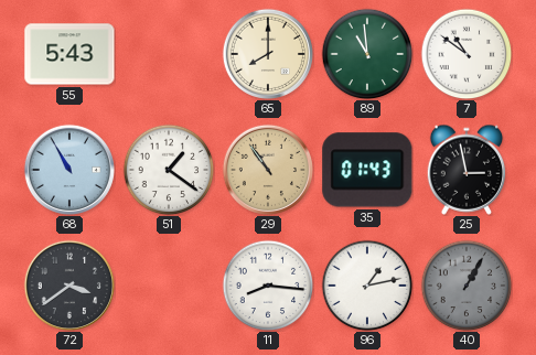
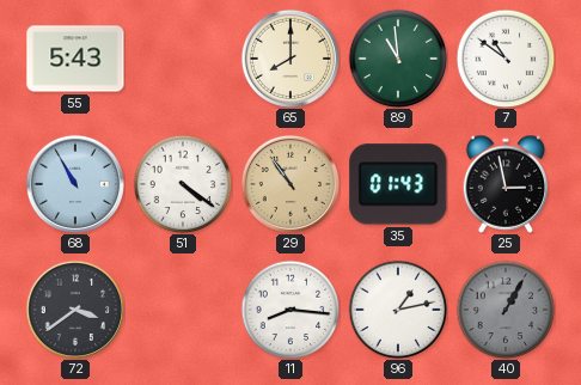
51: 1:21 -> 4:21 (183, 184)
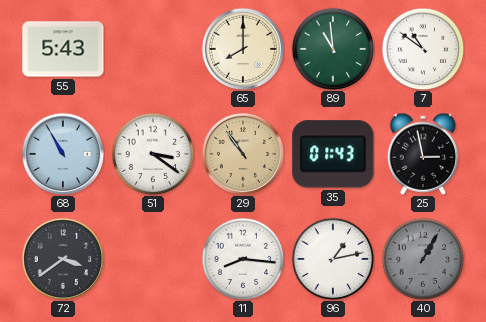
51: 4:21 -> 3:21 (153, 154)
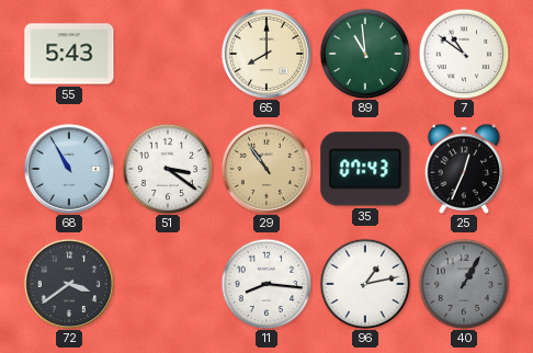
35: 01:43 -> 07:43 (365, 169)
25: 2:58 -> 12:34 (464, 169)
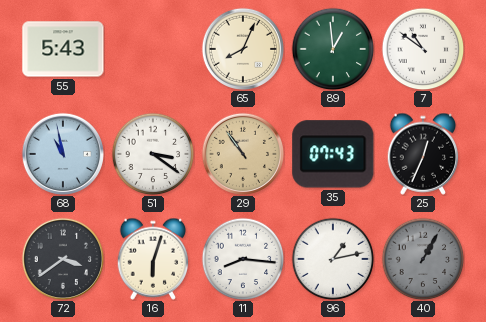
65: 8:00 -> 8:04 (243, 49)
89: 10:59 -> 12:59 (333, 49)
68: 10:55 -> 10:58 (63, 154)
16: none -> 6:03 (153, 259)
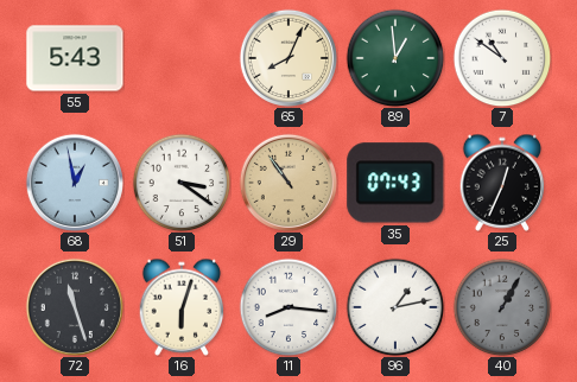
68: 10:58 -> 12:58 (75, 183)
72: 3:39 -> 11:27 (75, 307)
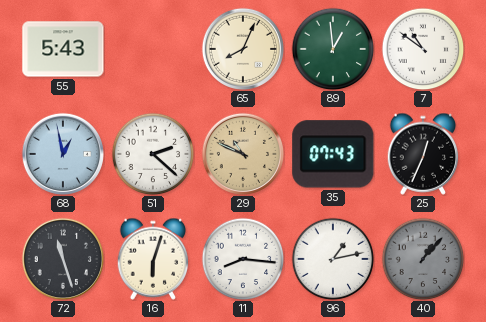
51: 3:21 -> 2:22 (153, 154)
29: 10:54 -> 10:49 (243, 154)
40: 1:05 -> 1:07 (423, 259)
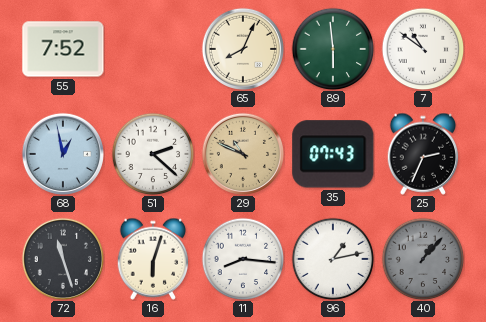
55: 5:43 -> 7:52 (63, 49)
89: 12:59 -> 5:59 (333, 49)
25: 12:34 -> 2:34 (423, 154)
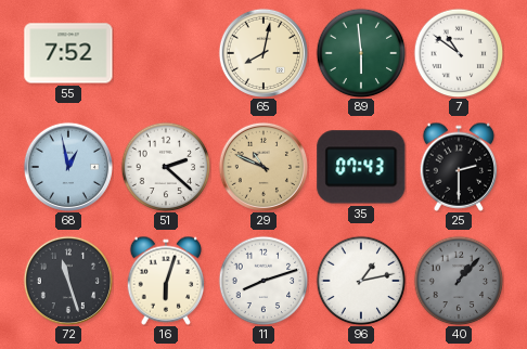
65: 8:04 -> 8:02 (263, 53)
25: 2:34 -> 2:30 (459, 167)
11: 8:16 -> 8:12 (263, 281)
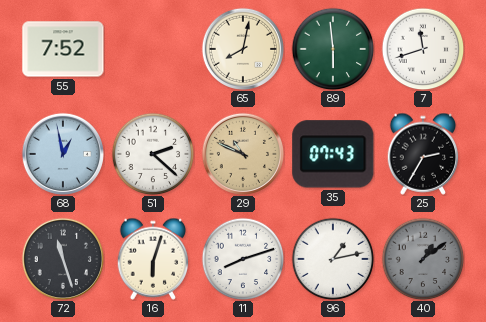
7: 10:51 -> 11:42 (423, 49)
25: 2:30 -> 2:35 (423, 154)
40: 1:07 -> 1:09 (423, 259)
